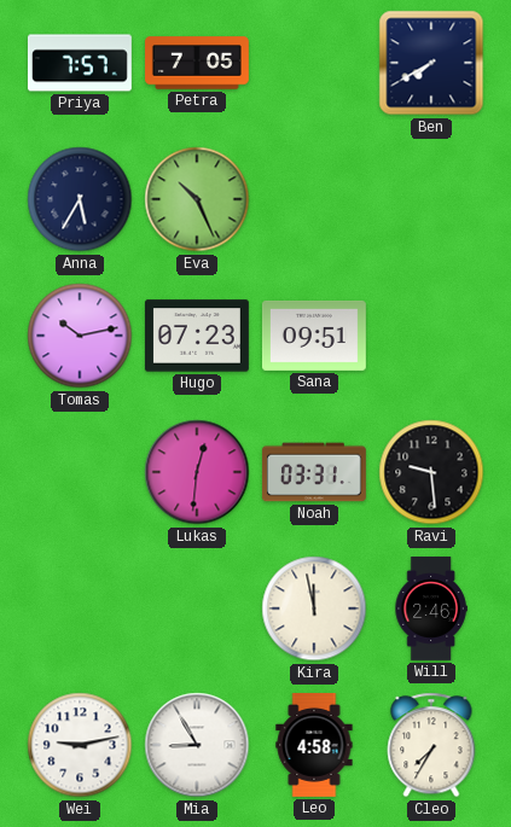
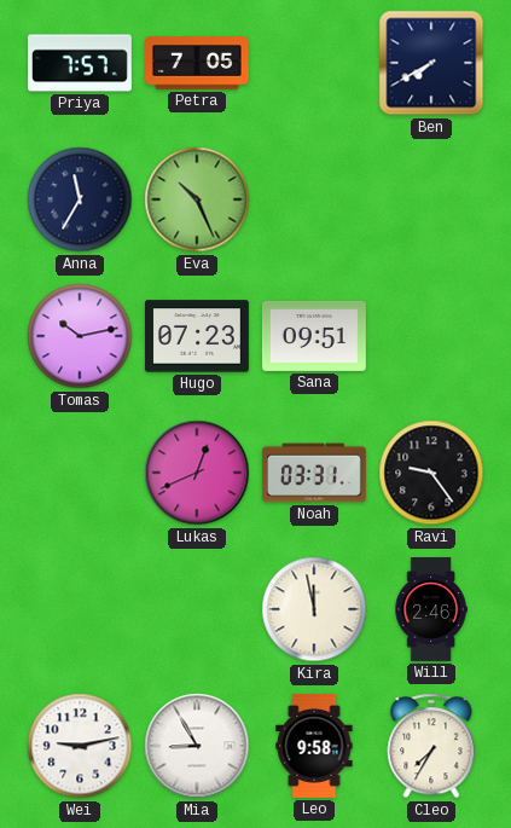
Anna: 5:35 -> 11:35 (80, 199)
Lukas: 12:31 -> 12:41 (197, 473)
Ravi: 9:29 -> 9:24 (431, 473)
Leo: 4:58 -> 9:58 (314, 747)
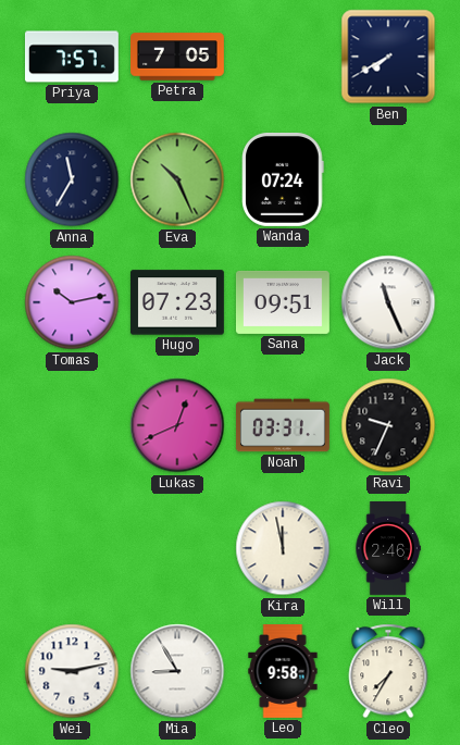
Wanda: none -> 07:24 (283, 179)
Jack: none -> 11:26 (388, 302)
Ravi: 9:24 -> 9:34 (388, 425)
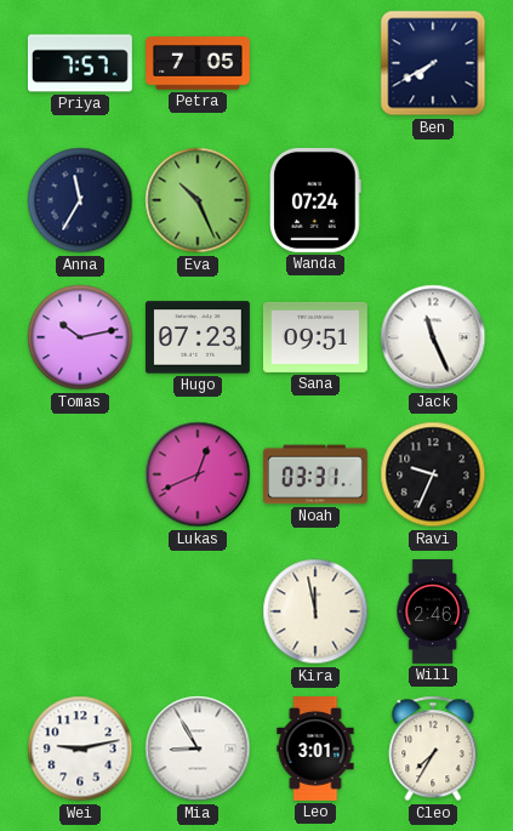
Leo: 9:58 -> 3:01 (315, 750)
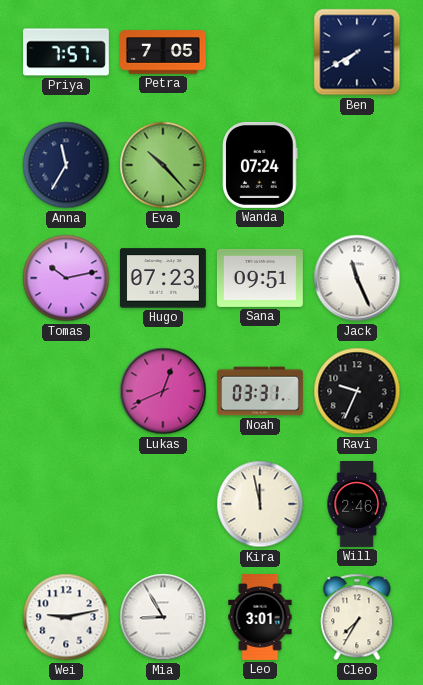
Eva: 10:26 -> 10:23 (163, 165)
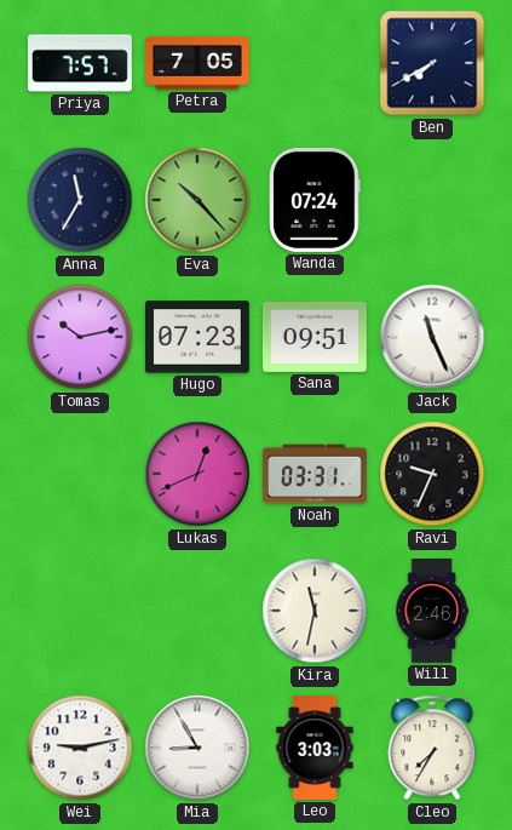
Kira: 11:58 -> 11:32 (315, 611)
Leo: 3:01 -> 3:03 (315, 749)
